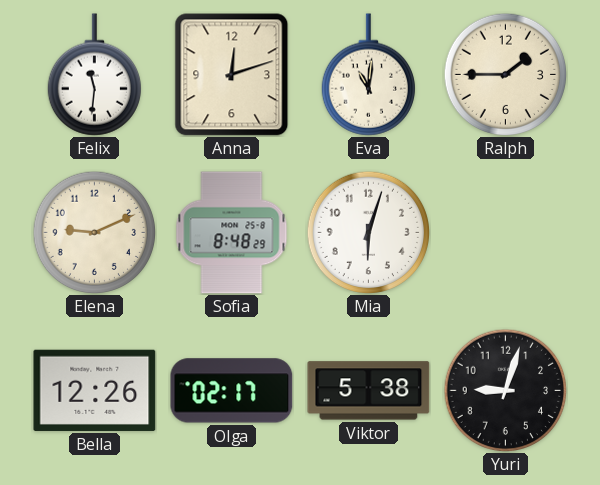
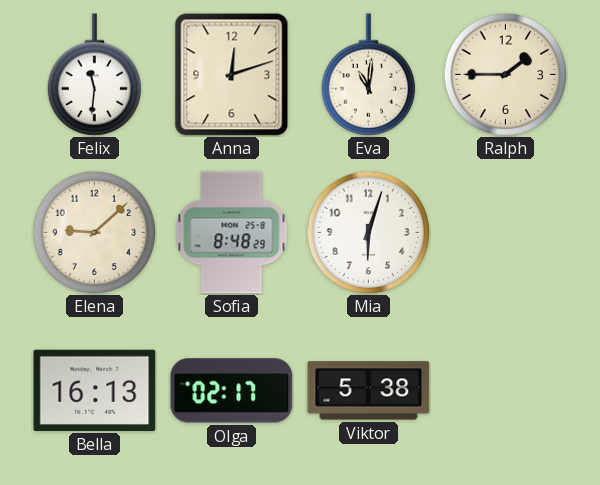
Elena: 9:11 -> 9:08 (94, 232)
Bella: 12:26 -> 16:13 (95, 390)
Yuri: 9:03 -> none (505, 390)
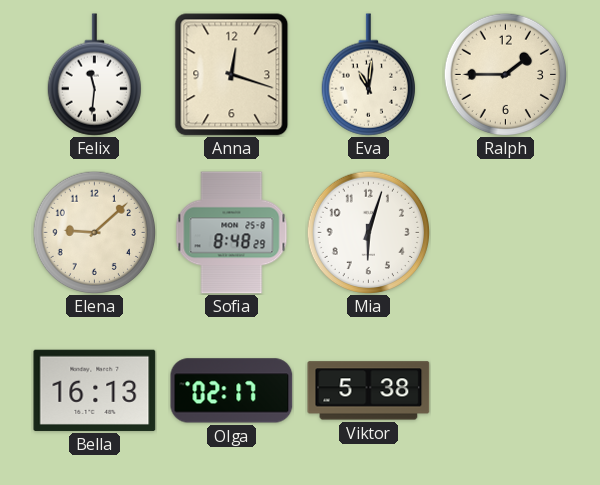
Anna: 12:12 -> 12:18 (232, 75)
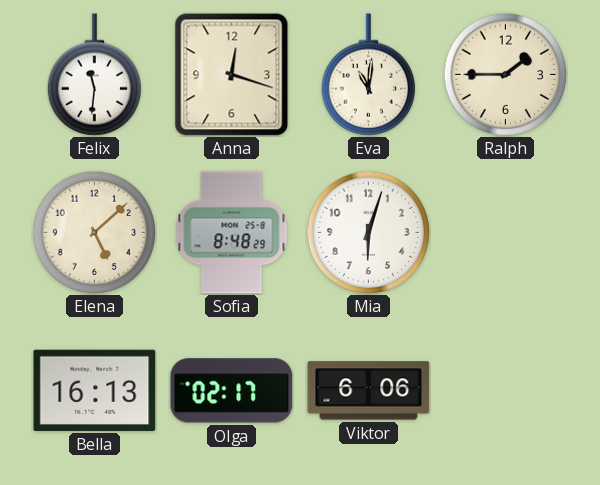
Elena: 9:08 -> 5:08 (94, 232)
Viktor: 5:38 -> 6:06 (369, 391)
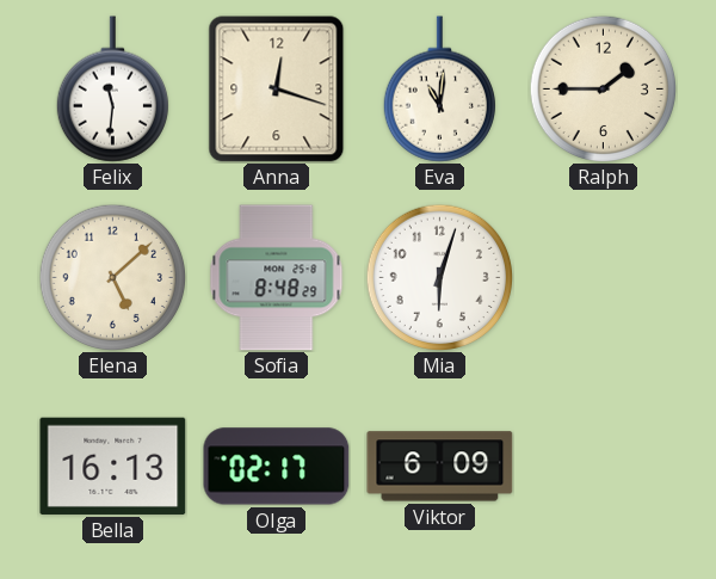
Viktor: 6:06 -> 6:09 (440, 467)
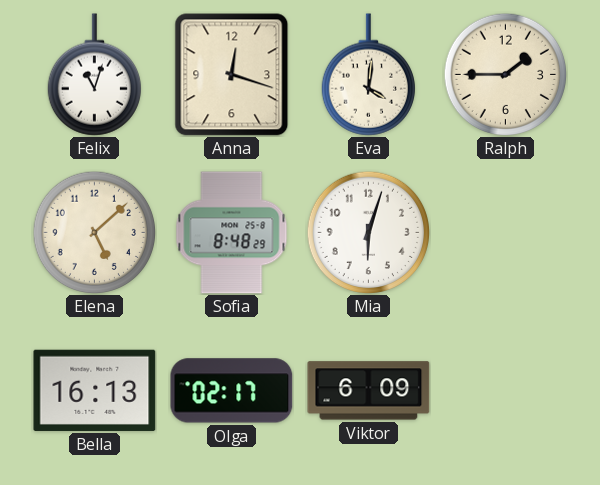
Felix: 11:31 -> 11:03 (94, 75)
Eva: 11:01 -> 4:01 (368, 75)
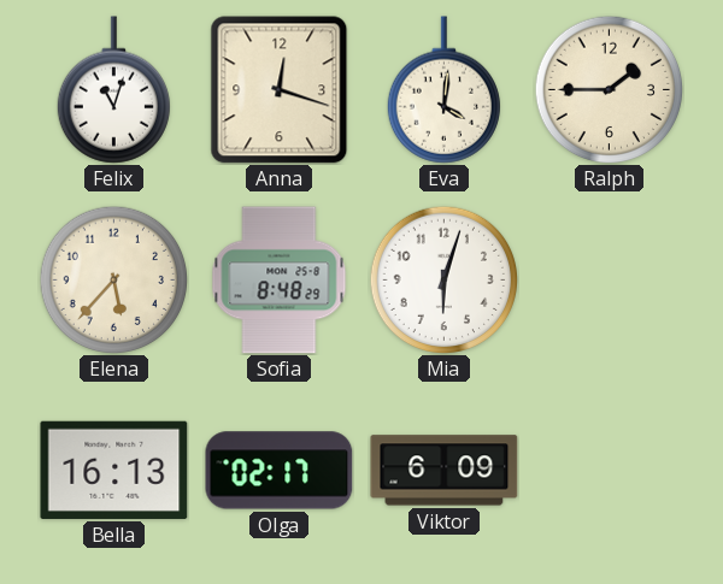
Elena: 5:08 -> 5:37 (113, 279)
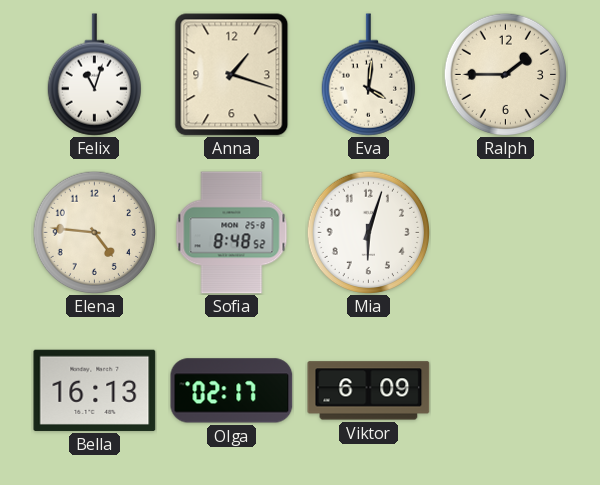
Anna: 12:18 -> 1:18 (232, 75)
Elena: 5:37 -> 4:46 (94, 232)
Sofia: 8:48:29 -> 8:48:52 (232, 233)
